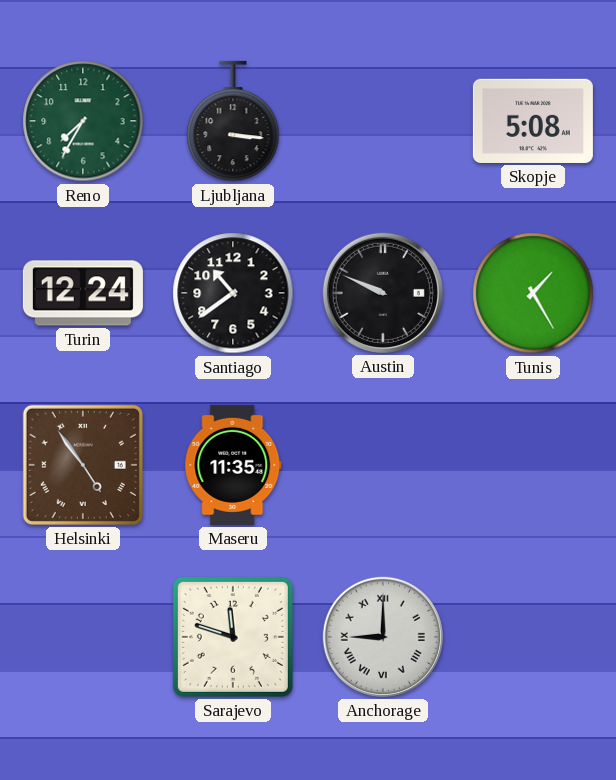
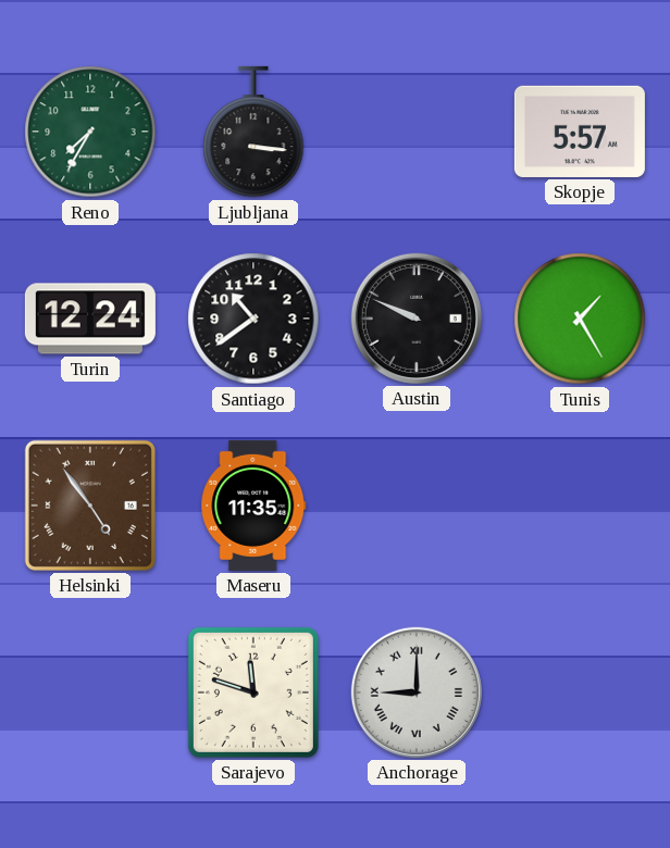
Skopje: 5:08 -> 5:57 (580, 132)
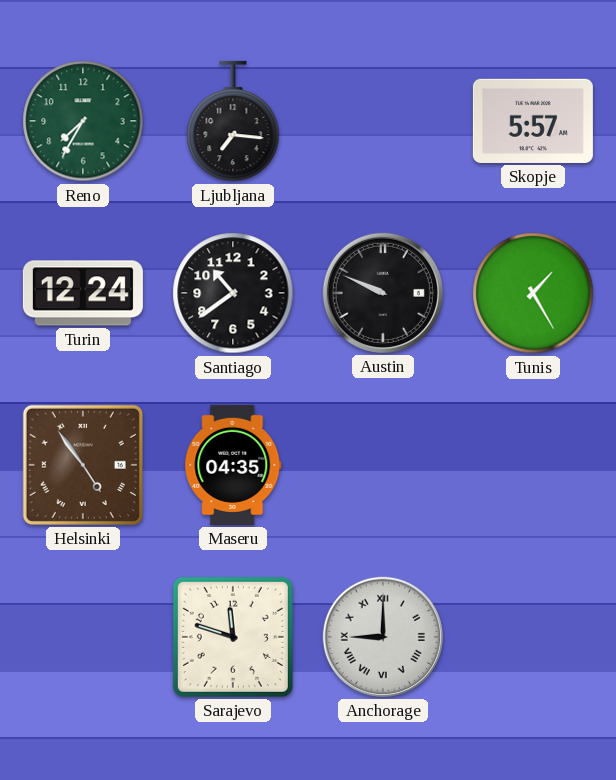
Ljubljana: 3:16 -> 7:16 (233, 121)
Maseru: 11:35 -> 04:35 (233, 465)
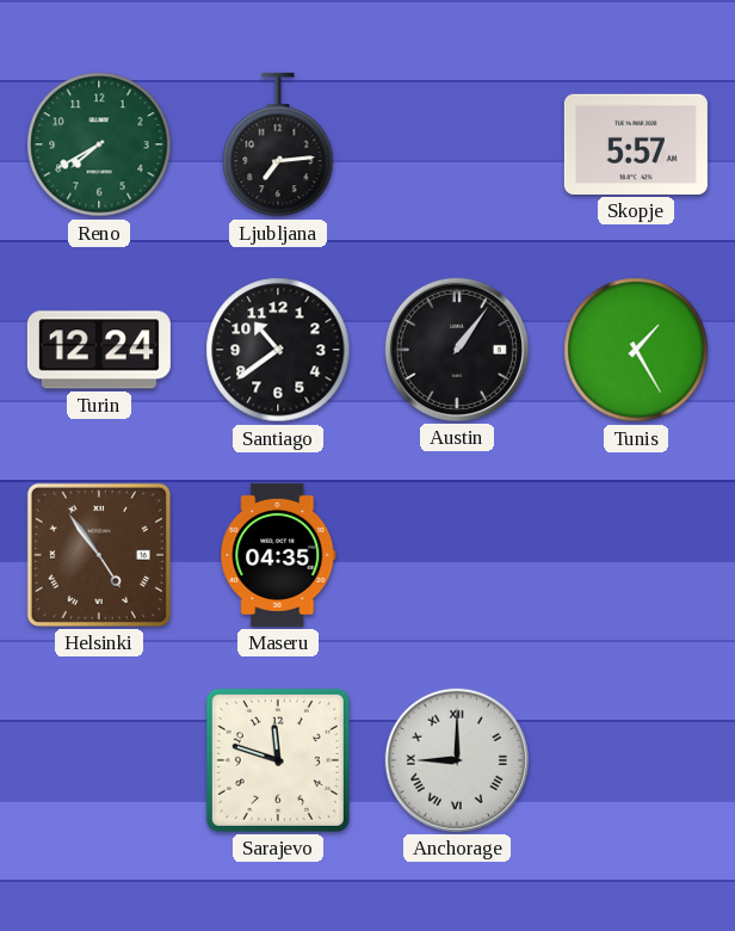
Reno: 7:35 -> 7:40 (99, 144)
Ljubljana: 7:16 -> 7:14 (278, 144)
Austin: 9:49 -> 1:06 (457, 350)
